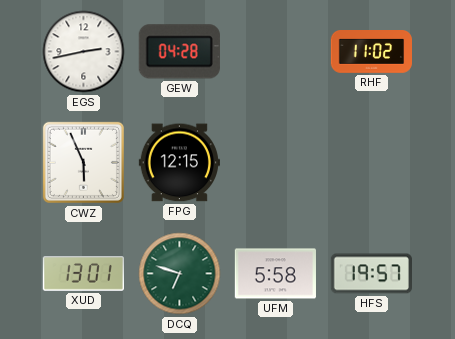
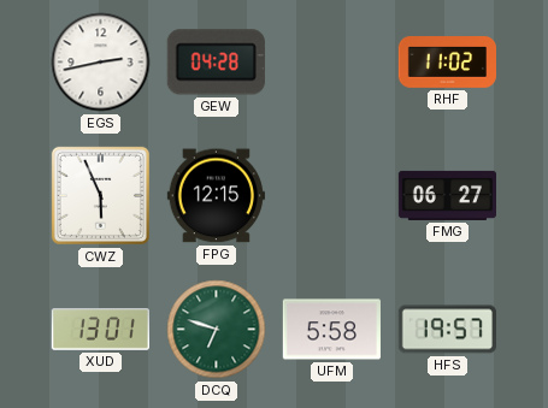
FMG: none -> 06:27 (448, 195)
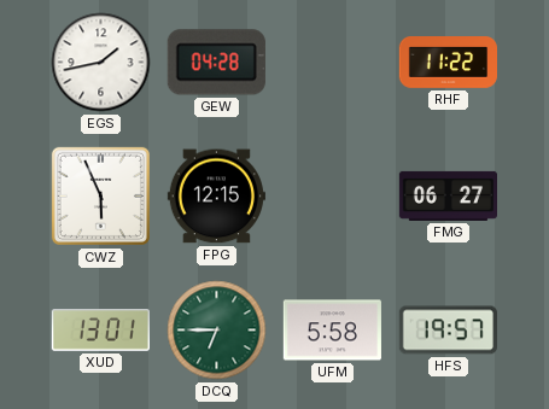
EGS: 2:43 -> 1:43 (101, 63)
RHF: 11:02 -> 11:22 (448, 63)
DCQ: 6:48 -> 6:45 (217, 331)
